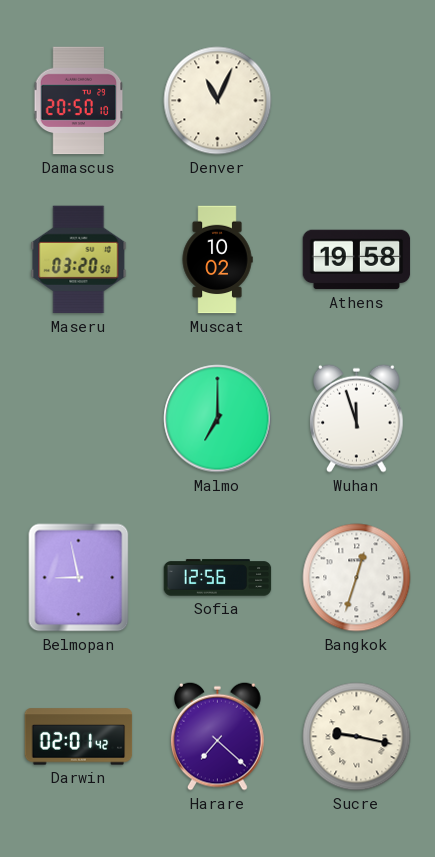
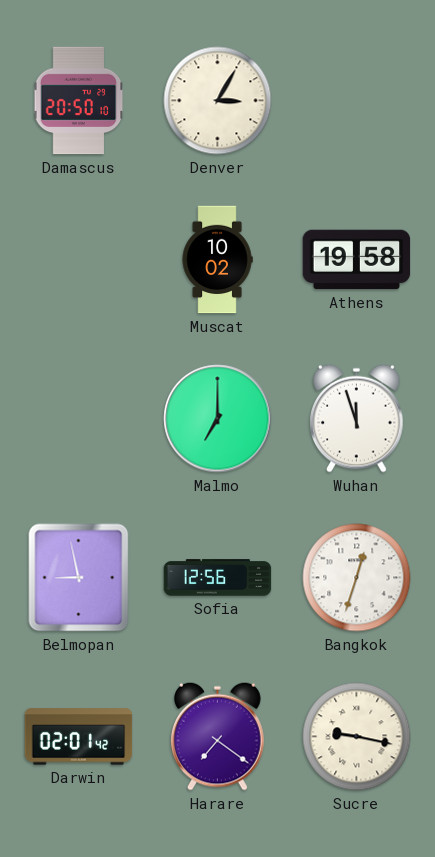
Denver: 11:04 -> 3:05 (218, 101)
Maseru: 03:20 -> none (79, 260)
Harare: 7:22 -> 7:21 (218, 736)
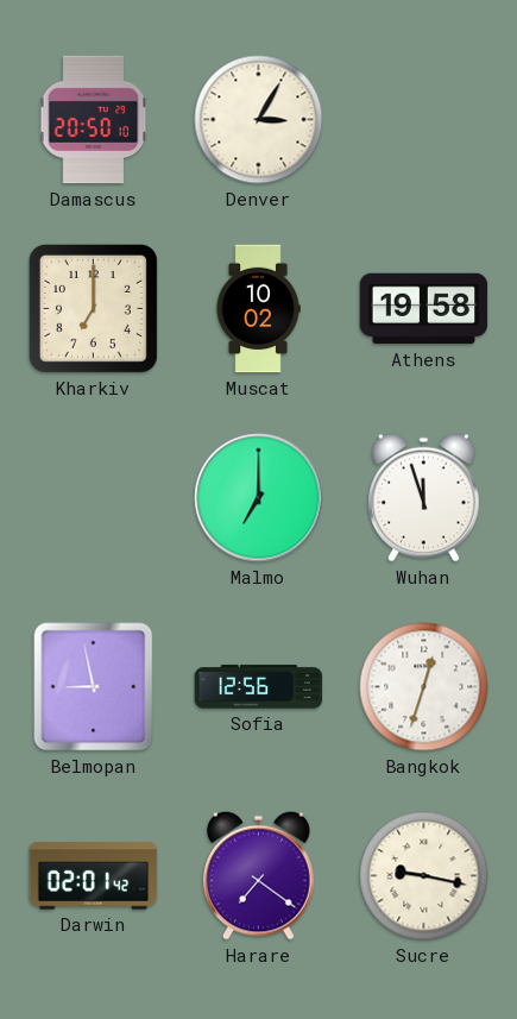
Kharkiv: none -> 7:00 (93, 308)
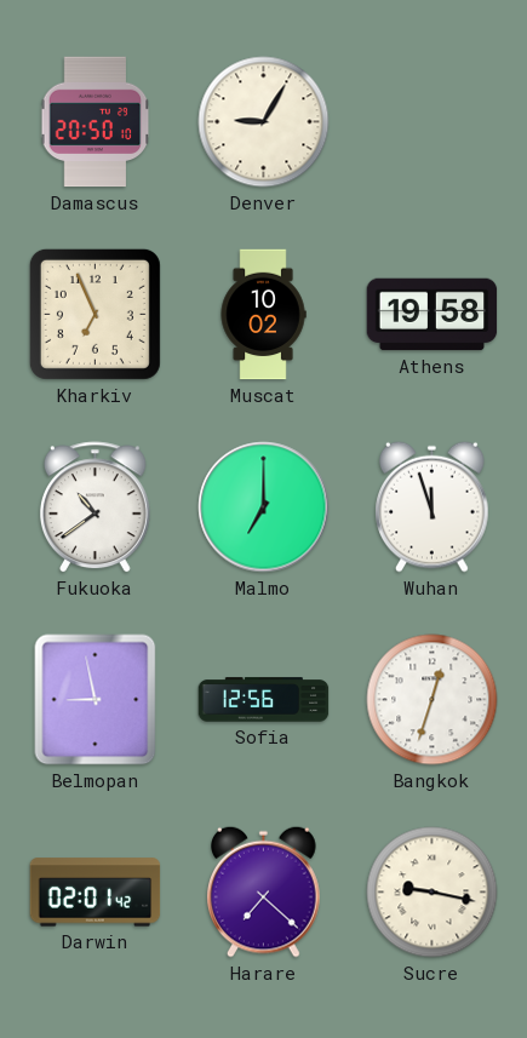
Denver: 3:05 -> 9:05 (264, 122)
Kharkiv: 7:00 -> 6:56 (94, 314)
Fukuoka: none -> 10:39 (94, 507)
Harare: 7:21 -> 7:22 (264, 891)
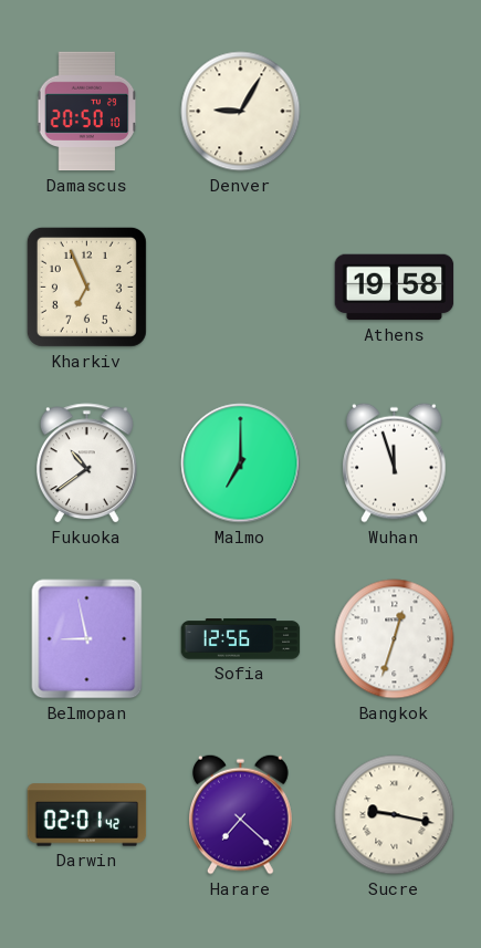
Muscat: 10:02 -> none (263, 315)
